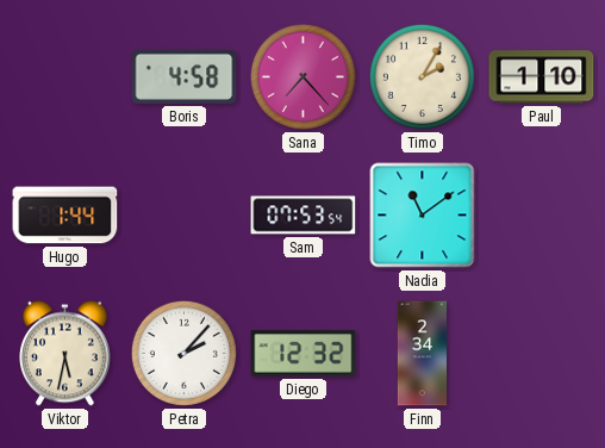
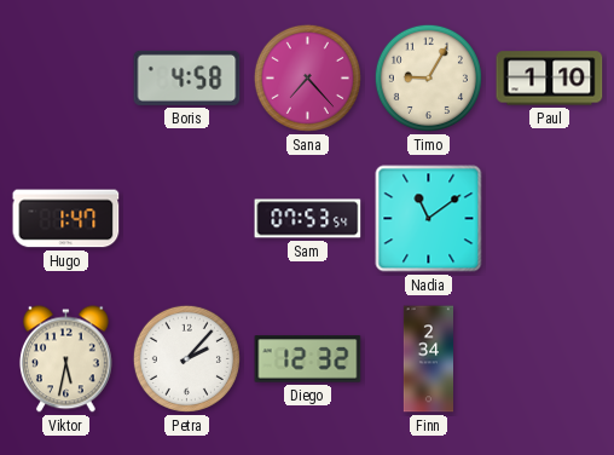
Timo: 2:05 -> 9:05 (428, 77)
Hugo: 1:44 -> 1:47 (66, 219)
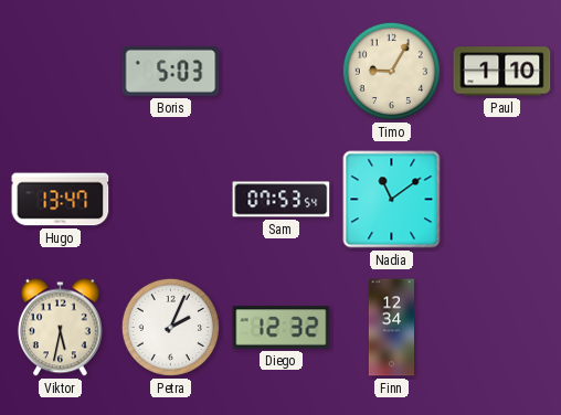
Boris: 4:58 -> 5:03 (171, 71)
Sana: 7:23 -> none (307, 77)
Hugo: 1:47 -> 13:47 (61, 200)
Petra: 2:07 -> 2:04 (170, 327)
Finn: 2:34 -> 12:34 (391, 328)
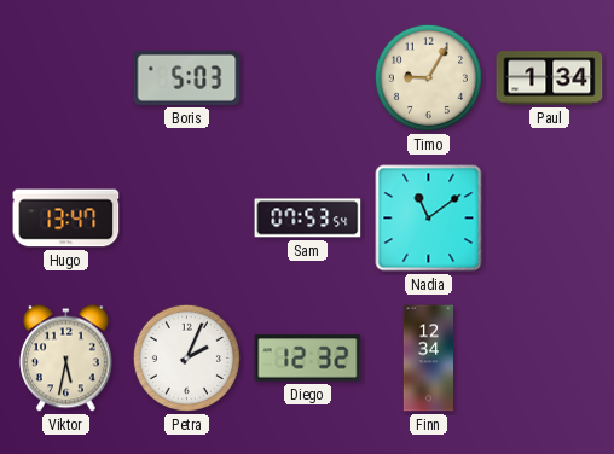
Paul: 1:10 -> 1:34 (550, 78)
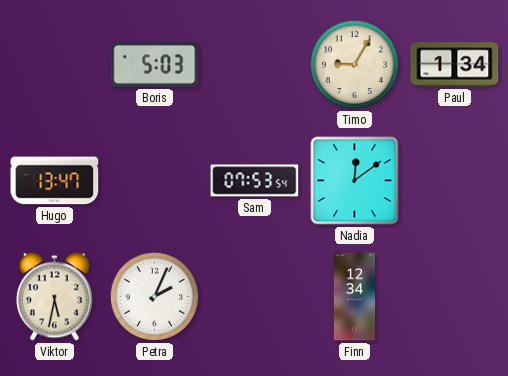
Nadia: 11:09 -> 12:09 (355, 181)
Diego: 12:32 -> none (308, 359)
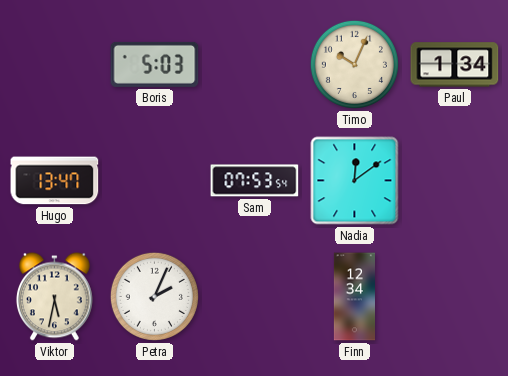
Timo: 9:05 -> 10:04 (354, 64)
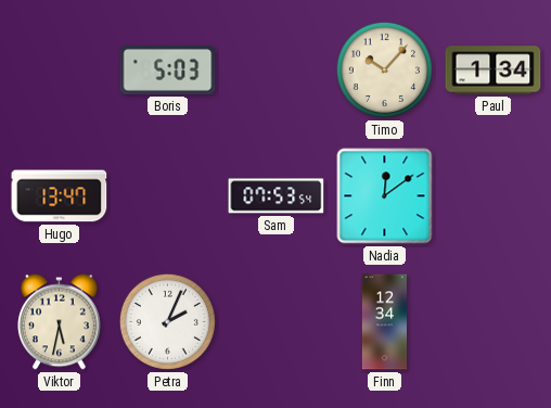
Timo: 10:04 -> 10:07 (384, 69)
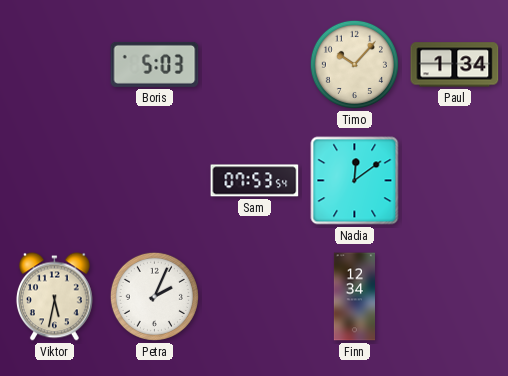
Hugo: 13:47 -> none (60, 196)
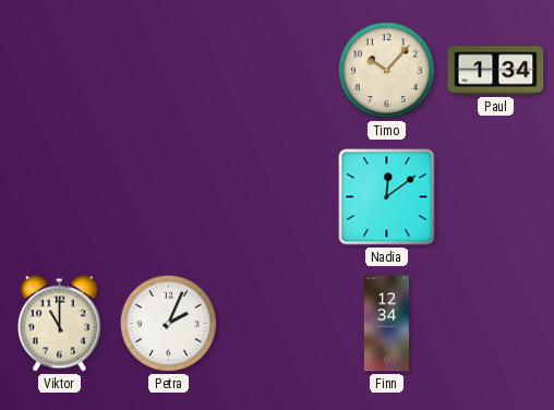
Boris: 5:03 -> none (155, 64)
Sam: 07:53 -> none (255, 181)
Viktor: 5:32 -> 11:00 (59, 324)
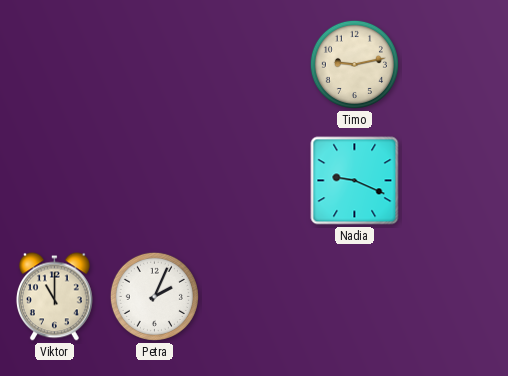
Timo: 10:07 -> 9:13 (354, 64)
Paul: 1:34 -> none (496, 71)
Nadia: 12:09 -> 9:19 (355, 181)
Finn: 12:34 -> none (386, 324)
